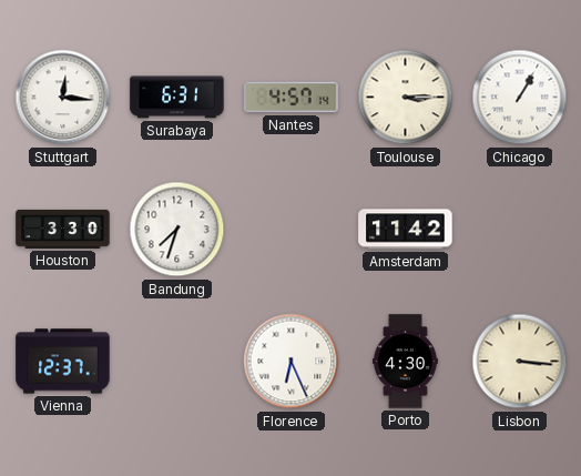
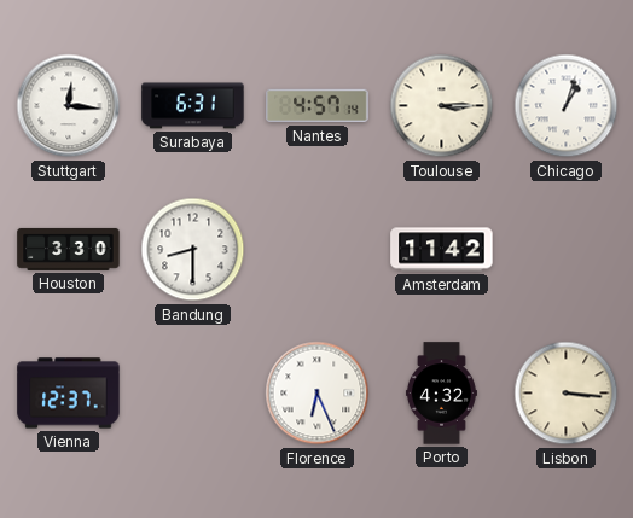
Chicago: 1:05 -> 1:03 (567, 106)
Bandung: 7:33 -> 8:30 (193, 250)
Porto: 4:30 -> 4:32 (441, 394)
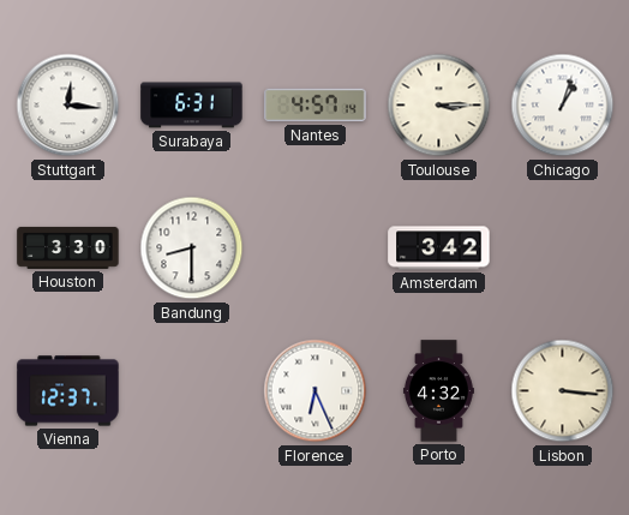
Amsterdam: 11:42 -> 3:42 (439, 248)
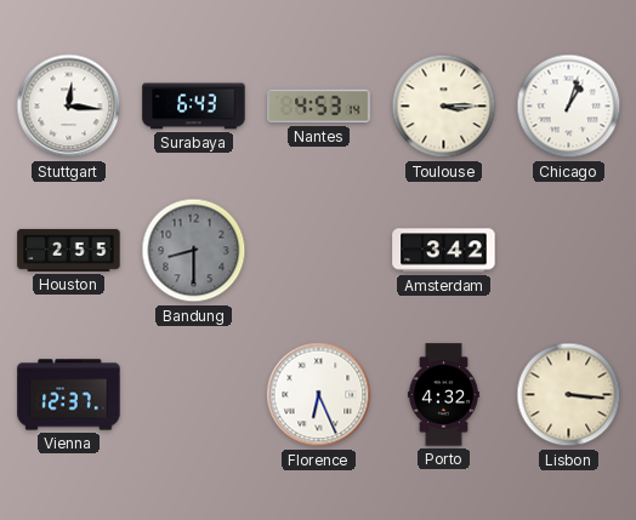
Surabaya: 6:31 -> 6:43 (194, 107)
Nantes: 4:57 -> 4:53 (319, 107)
Houston: 3:30 -> 2:55 (69, 250)
Bandung dial: white -> grey (194, 251)
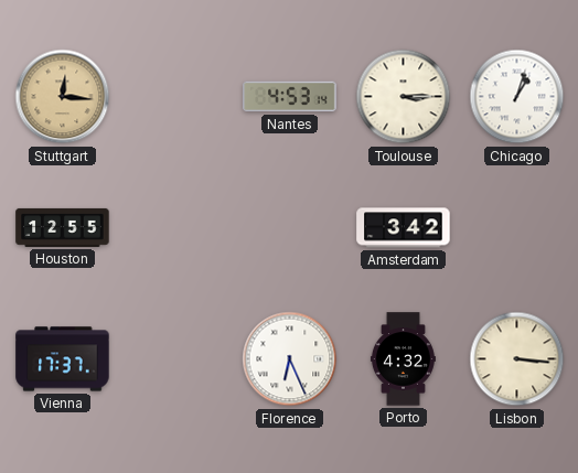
Stuttgart dial: white -> champagne (63, 97)
Surabaya: 6:43 -> none (194, 107)
Houston: 2:55 -> 12:55 (63, 227)
Bandung: 8:30 -> none (194, 251)
Vienna: 12:37 -> 17:37 (63, 359)
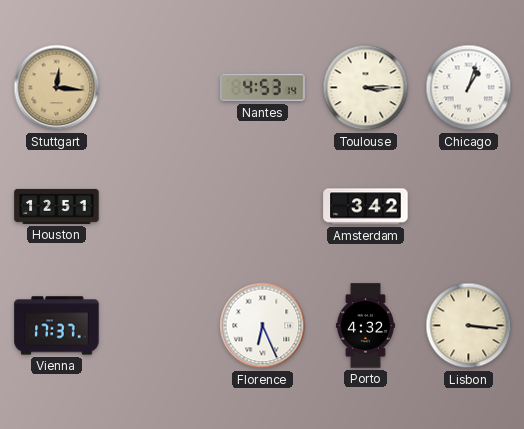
Houston: 12:55 -> 12:51 (57, 206)
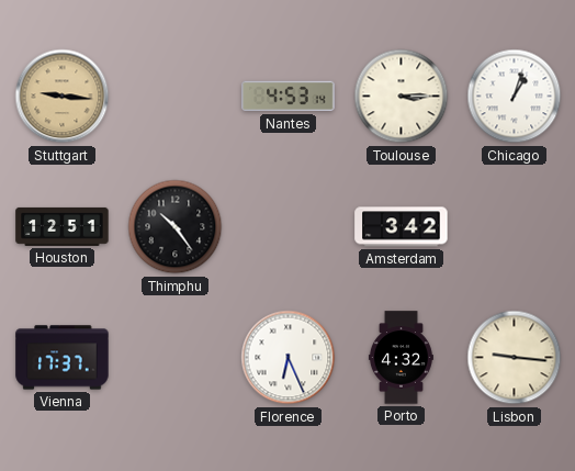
Stuttgart: 12:16 -> 9:16 (63, 97)
Thimphu: none -> 10:24 (176, 227)
Lisbon: 3:16 -> 9:16 (515, 358)
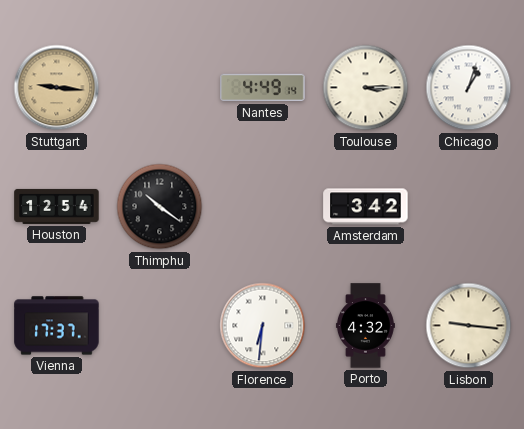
Nantes: 4:53 -> 4:49 (263, 88)
Houston: 12:51 -> 12:54 (57, 206)
Thimphu: 10:24 -> 10:21 (160, 207)
Florence: 6:26 -> 6:31 (263, 326)
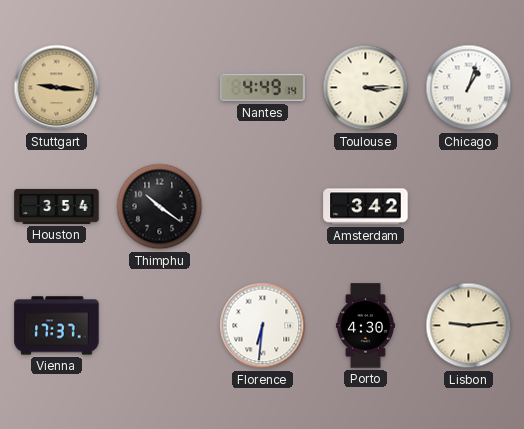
Houston: 12:54 -> 3:54 (57, 206)
Porto: 4:32 -> 4:30 (365, 326)
Lisbon: 9:16 -> 9:14 (469, 326)
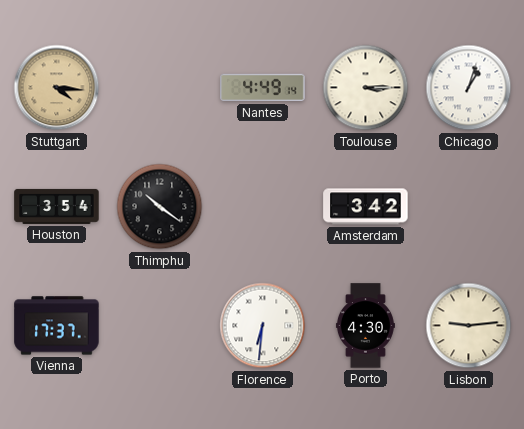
Stuttgart: 9:16 -> 4:16 (57, 88)
